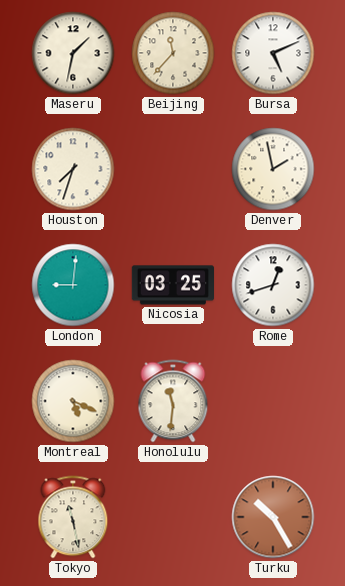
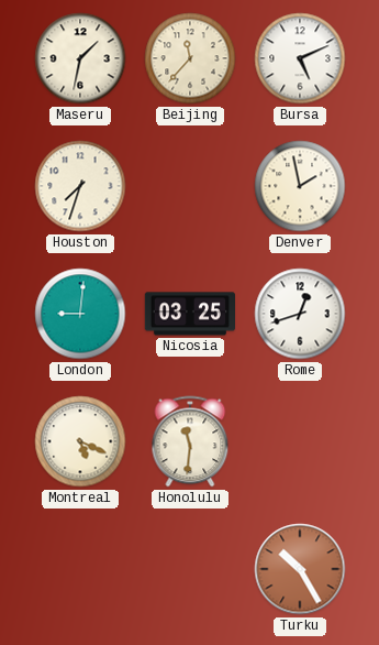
Tokyo: 11:28 -> none (73, 517)
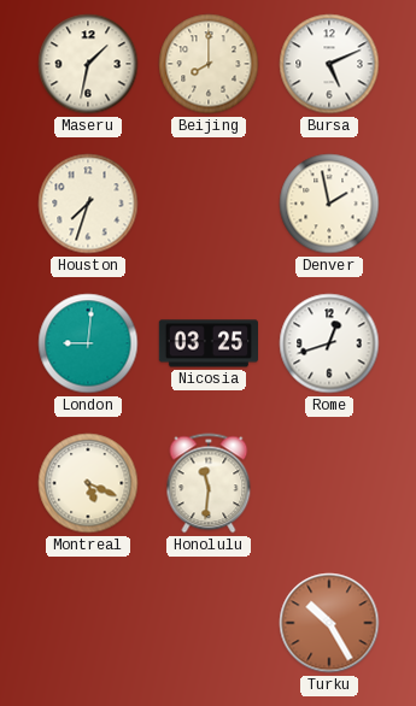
Beijing: 11:37 -> 8:00 (209, 64)
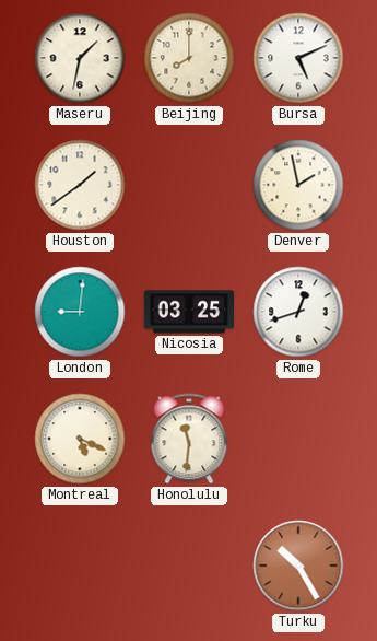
Houston: 7:33 -> 1:39 (80, 185)
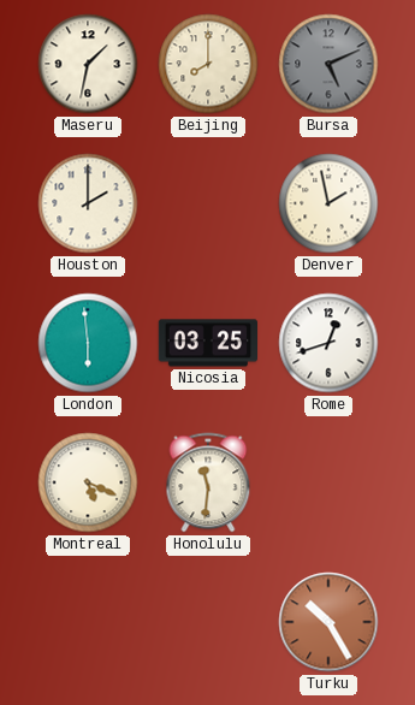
Bursa dial: white -> grey (328, 64)
Houston: 1:39 -> 2:00 (88, 203)
London: 9:01 -> 5:59 (88, 343)
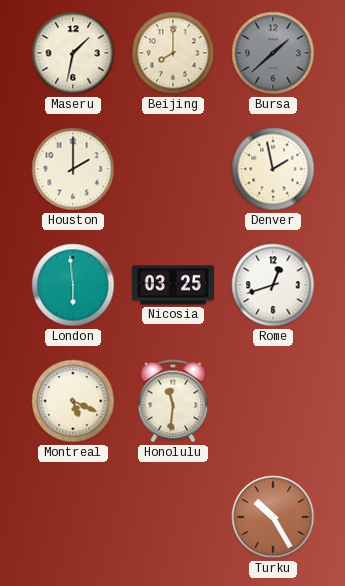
Bursa: 5:11 -> 1:38 (273, 53)
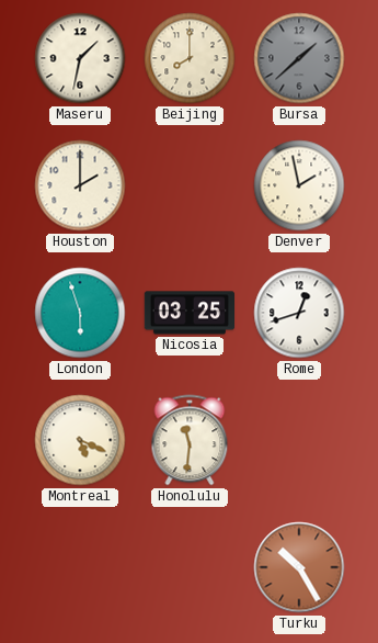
London: 5:59 -> 5:57 (80, 313)
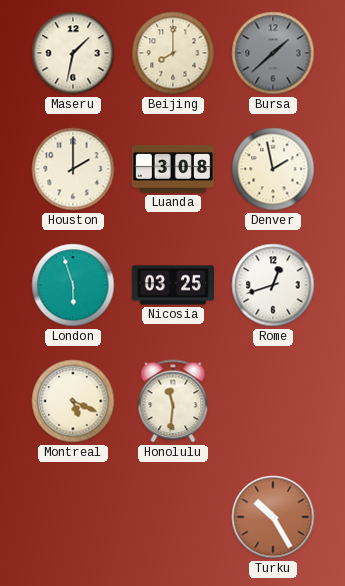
Luanda: none -> 3:08 (172, 169)
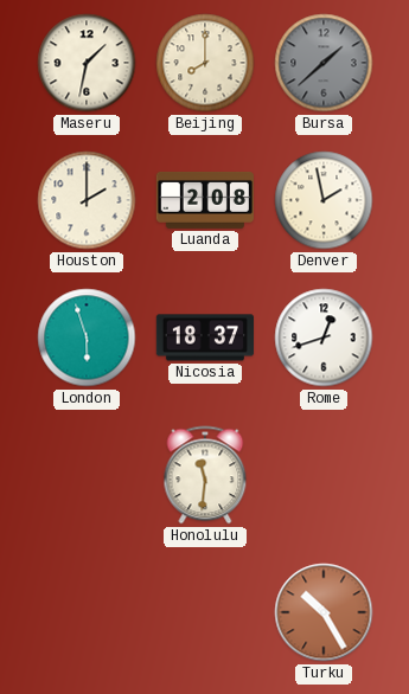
Luanda: 3:08 -> 2:08 (204, 200)
Nicosia: 03:25 -> 18:37 (204, 338)
Montreal: 5:19 -> none (73, 401)
